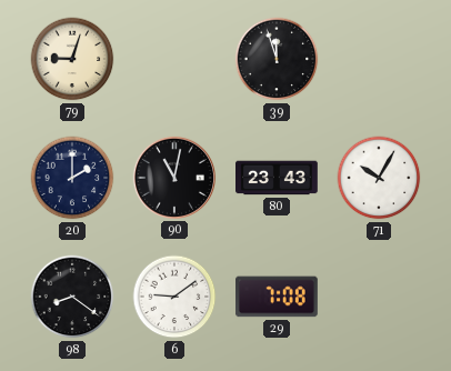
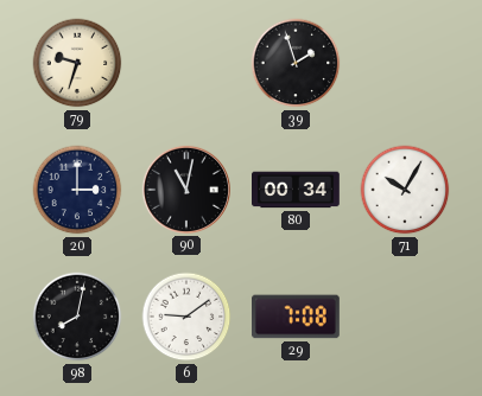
79: 9:03 -> 9:33 (77, 63)
39: 11:57 -> 1:57 (296, 63)
20: 2:00 -> 3:00 (77, 190)
80: 23:43 -> 00:34 (297, 190)
98: 8:21 -> 8:02 (77, 317)
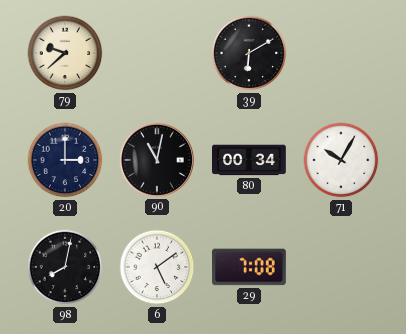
79: 9:33 -> 9:38 (65, 53)
39: 1:57 -> 6:10 (249, 53)
6: 9:09 -> 5:09 (157, 267)
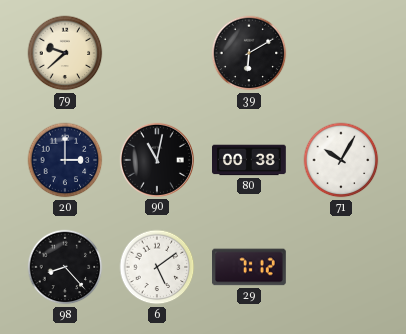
80: 00:34 -> 00:38 (250, 160)
98: 8:02 -> 8:23 (65, 267)
29: 7:08 -> 7:12 (250, 267)
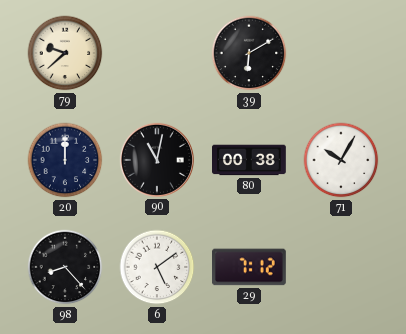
20: 3:00 -> 12:00 (65, 160)
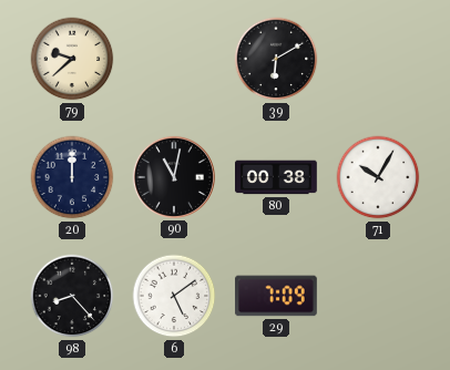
29: 7:12 -> 7:09 (277, 296)
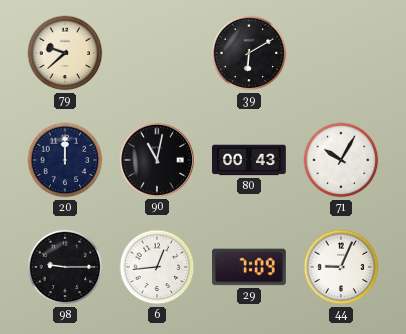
80: 00:38 -> 00:43 (250, 160)
98: 8:23 -> 9:15 (65, 267)
6: 5:09 -> 12:44 (157, 267)
44: none -> 9:04 (341, 267)
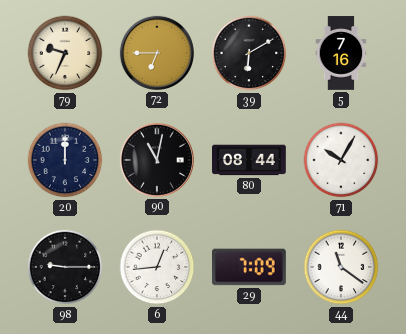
79: 9:38 -> 9:34 (65, 53)
72: none -> 6:45 (157, 53)
5: none -> 7:16 (341, 53)
80: 00:43 -> 08:44 (250, 160)
44: 9:04 -> 11:21 (341, 267)
